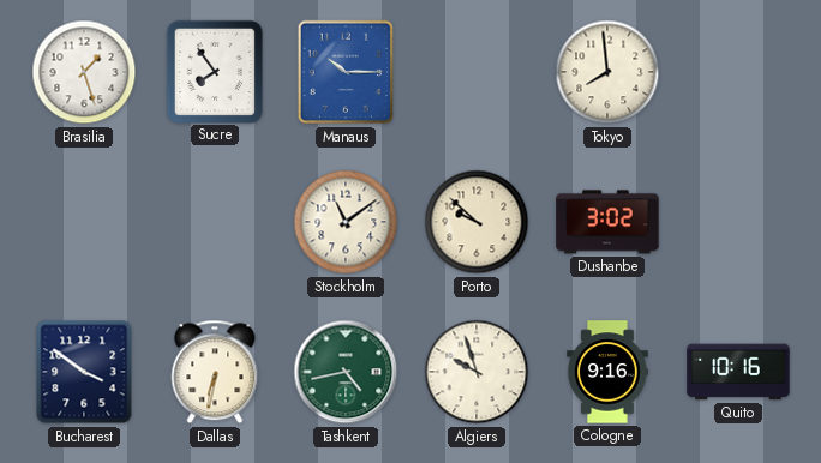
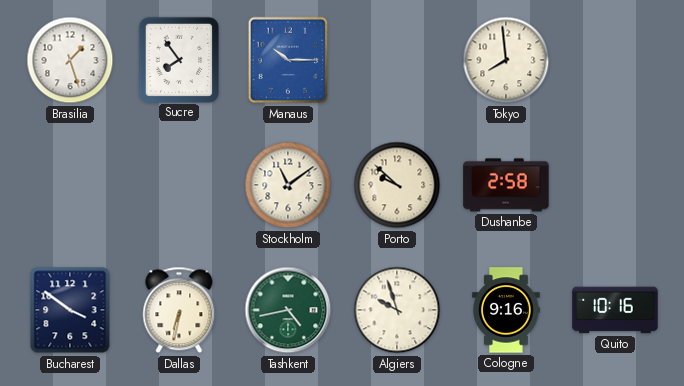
Dushanbe: 3:02 -> 2:58 (506, 185)
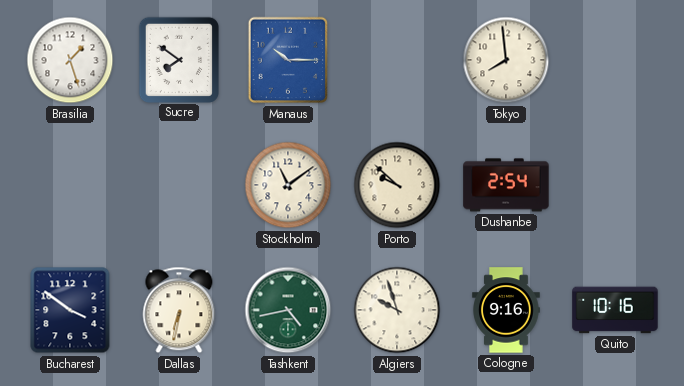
Sucre: 7:54 -> 7:51 (178, 59)
Dushanbe: 2:58 -> 2:54 (506, 185)
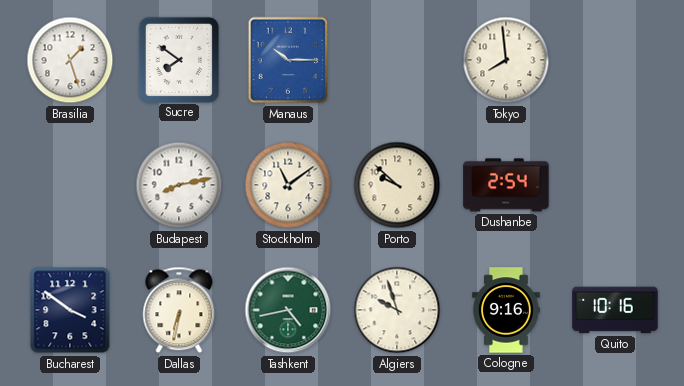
Budapest: none -> 8:13 (179, 185)
